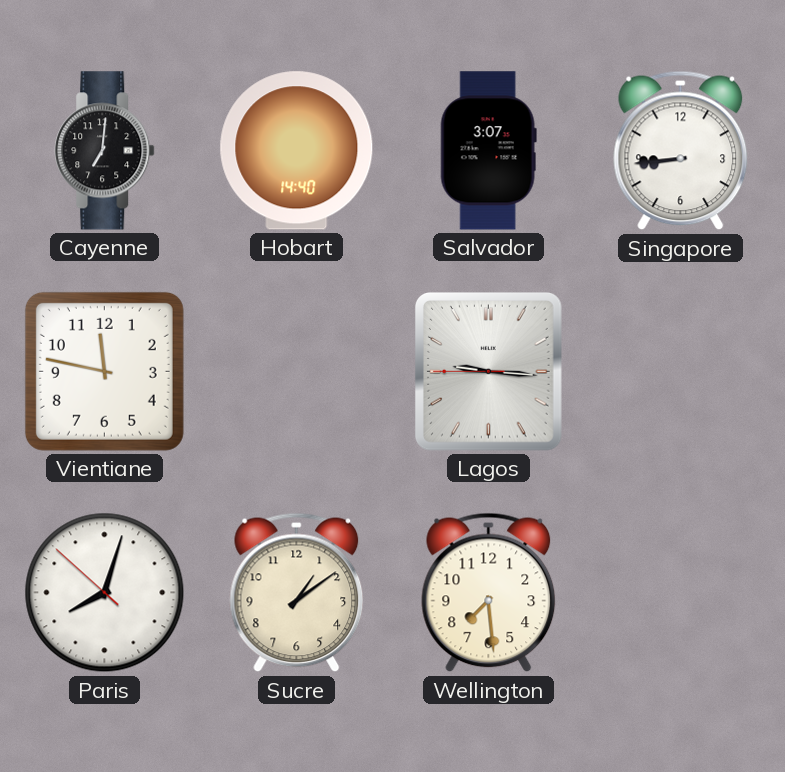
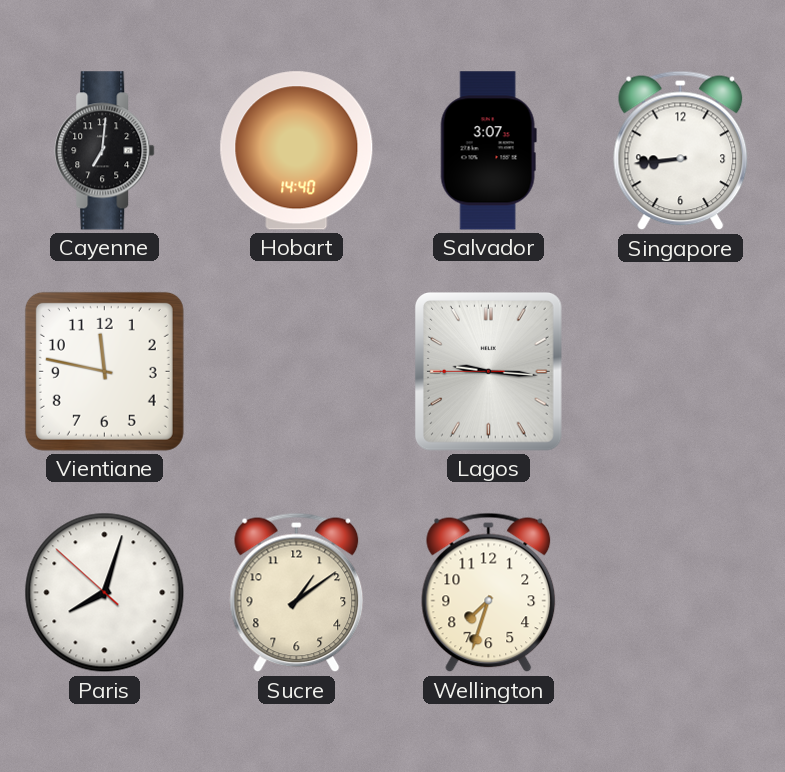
Wellington: 7:29 -> 7:33 (489, 593)
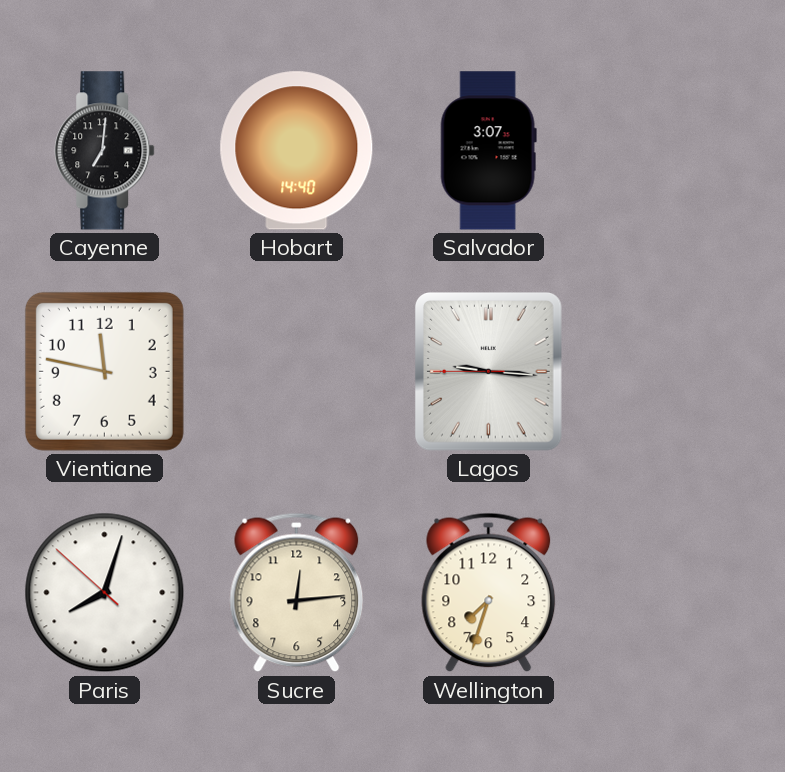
Singapore: 8:44 -> none (681, 151)
Sucre: 1:09 -> 12:14 (297, 593)
